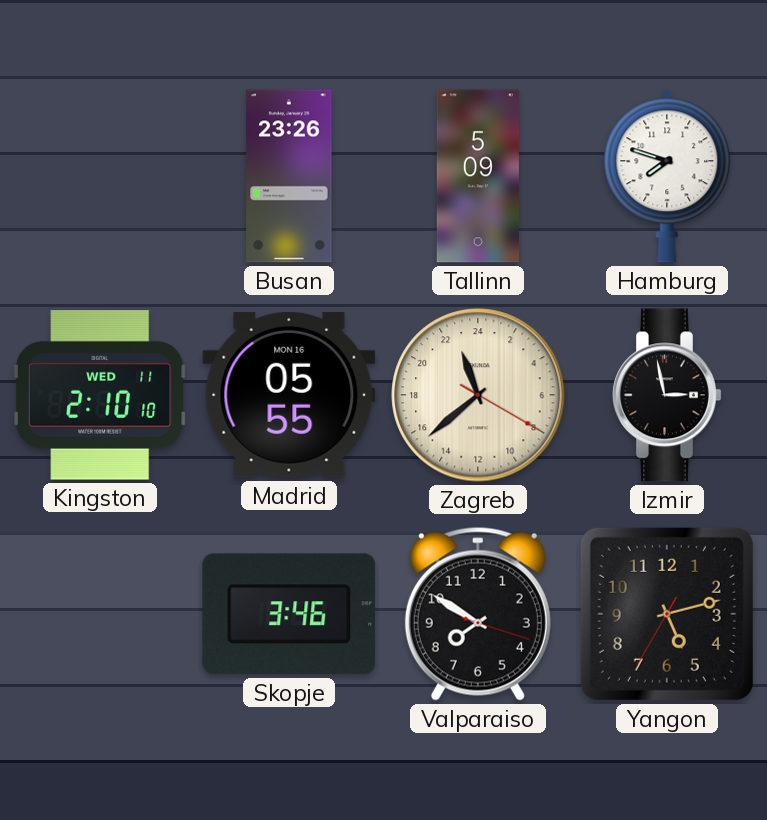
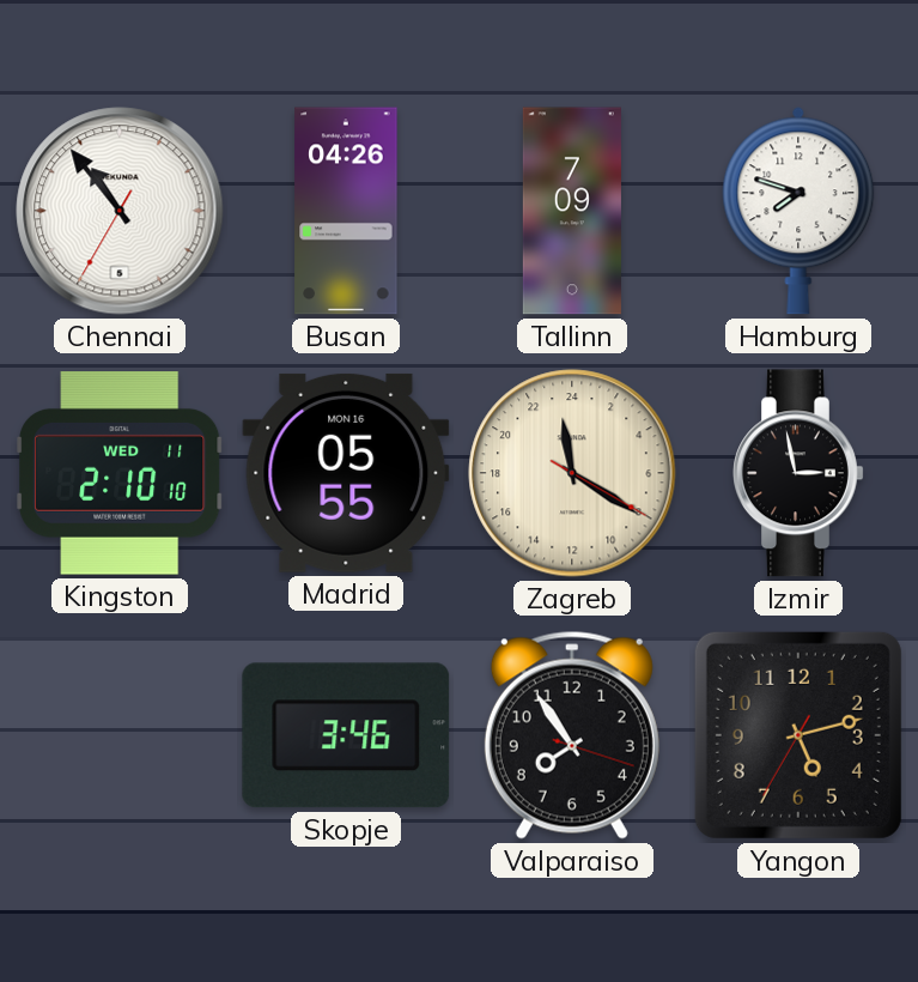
Chennai: none -> 10:53 (120, 211)
Busan: 23:26 -> 04:26 (346, 211)
Tallinn: 5:09 -> 7:09 (572, 211)
Zagreb: 22:38 -> 23:20 (572, 473)
Valparaiso: 7:50 -> 7:54 (572, 735)
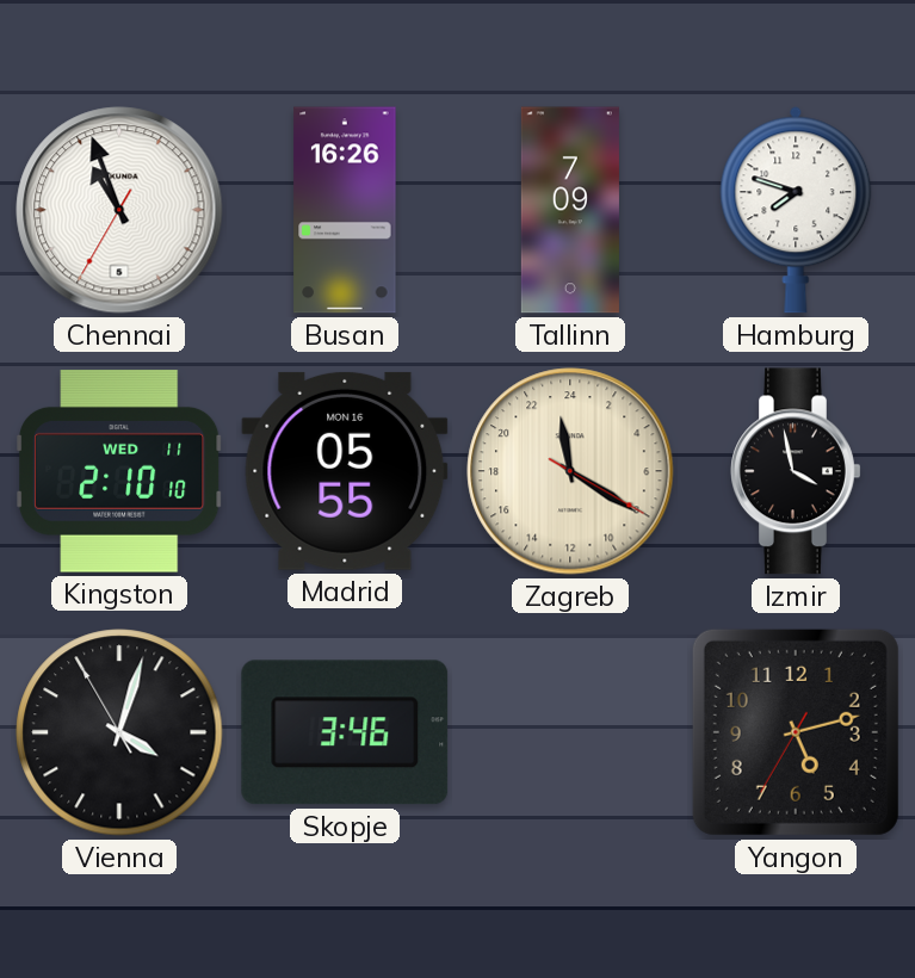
Chennai: 10:53 -> 10:56 (119, 210)
Busan: 04:26 -> 16:26 (345, 210)
Izmir: 2:58 -> 3:58 (796, 471)
Vienna: none -> 4:02 (119, 732)
Valparaiso: 7:54 -> none (572, 735)
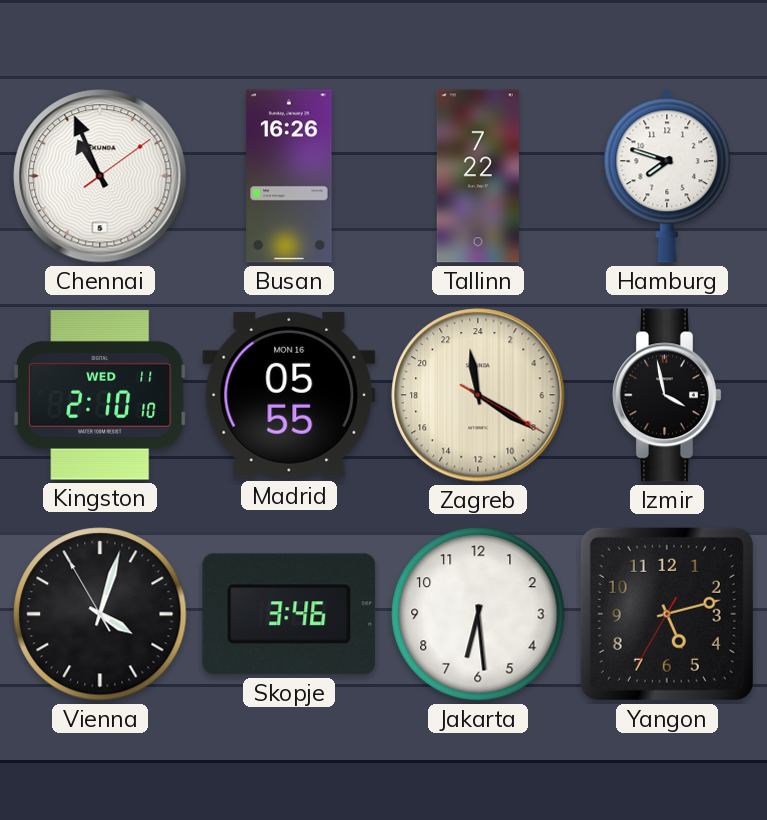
Chennai: 10:56:35 -> 10:56:09 (100, 176)
Tallinn: 7:09 -> 7:22 (478, 176)
Jakarta: none -> 6:29 (478, 614)
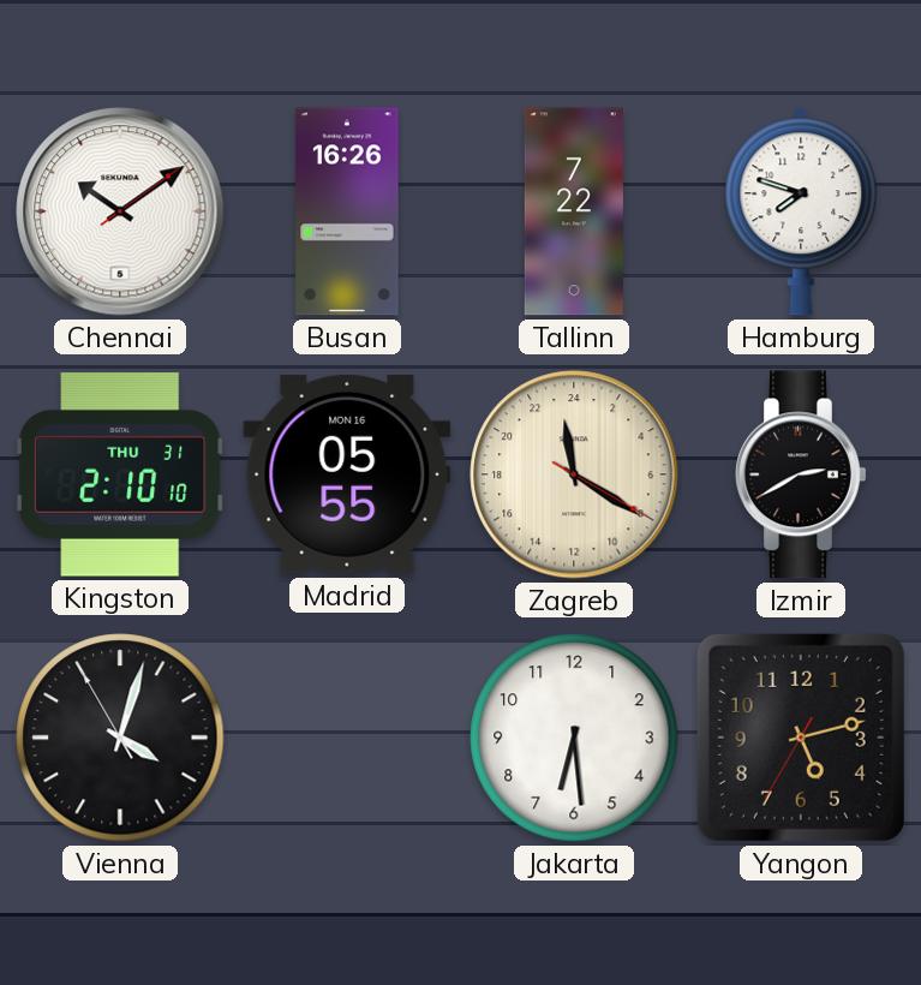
Chennai: 10:56 -> 10:09 (120, 211)
Kingston date: WED 11 -> THU 31 (120, 474)
Izmir: 3:58 -> 2:40 (801, 474)
Skopje: 3:46 -> none (289, 614)
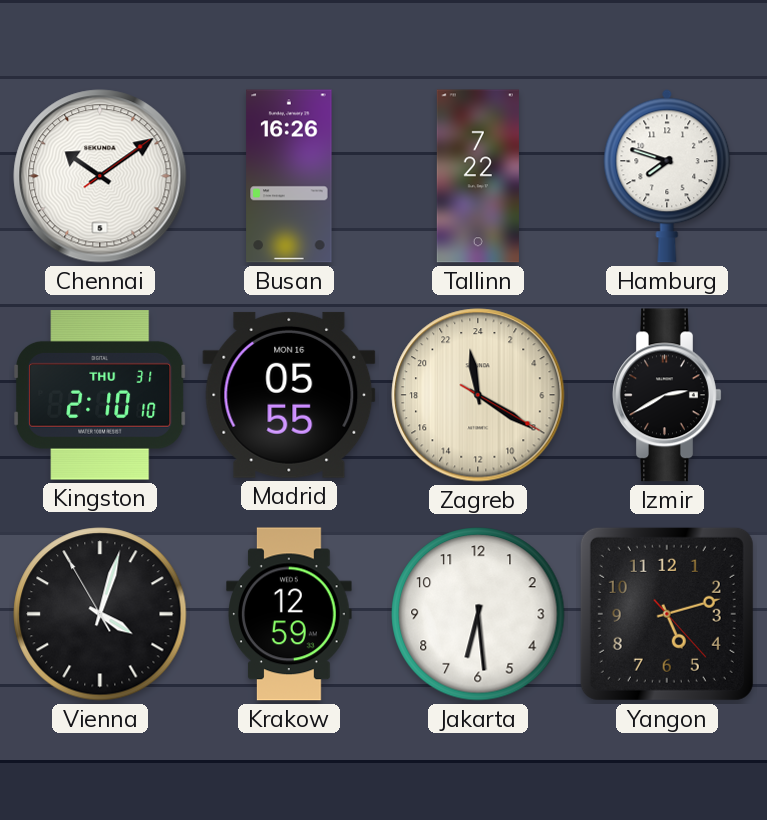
Krakow: none -> 12:59 (289, 614)
Yangon: 5:12:35 -> 5:12:23 (667, 614)
